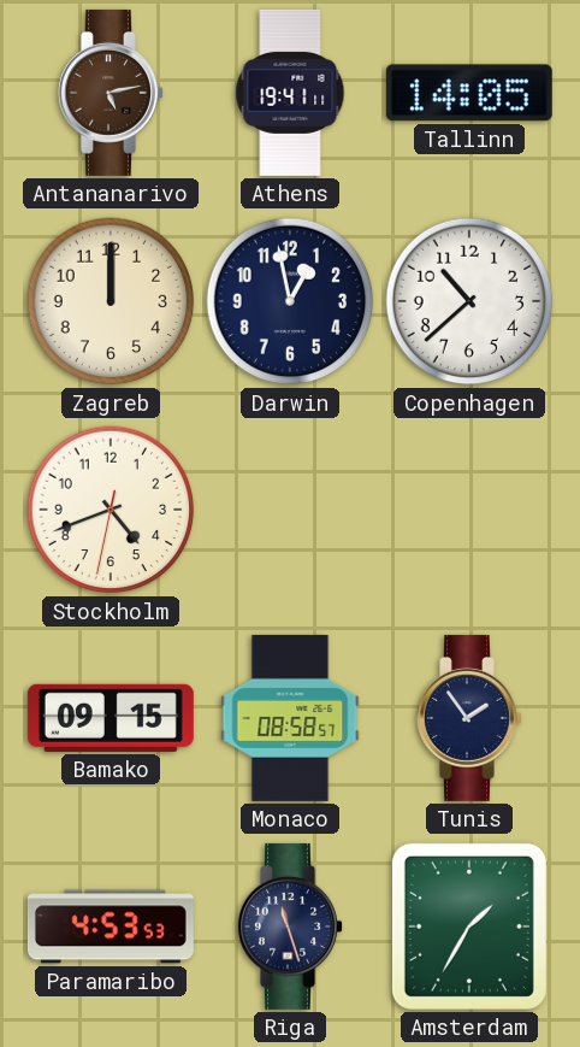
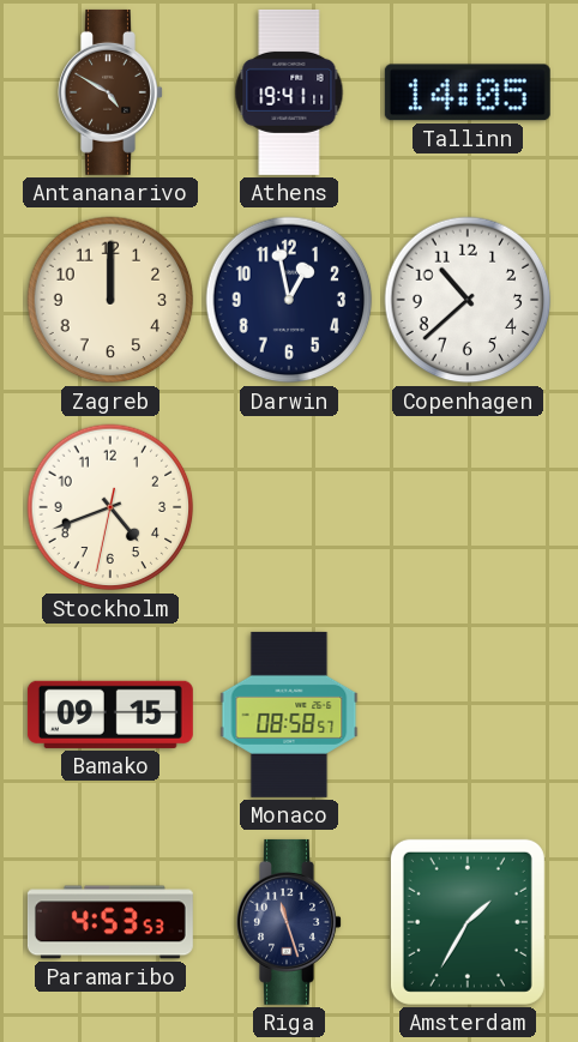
Antananarivo: 5:13 -> 4:50 (110, 92)
Tunis: 1:54 -> none (469, 718)
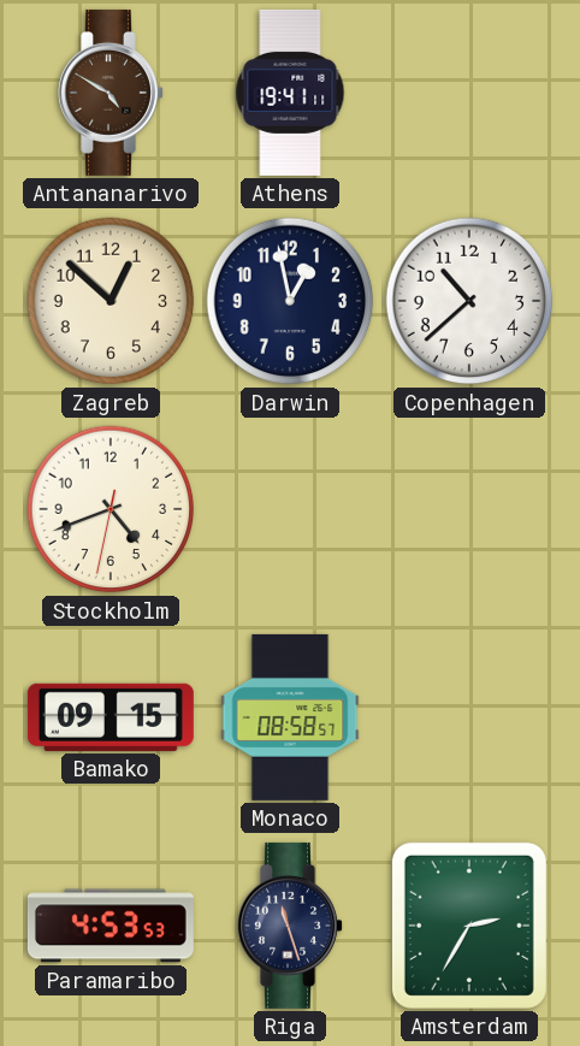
Tallinn: 14:05 -> none (468, 92)
Zagreb: 12:00 -> 12:52 (111, 301)
Amsterdam: 1:35 -> 2:35 (469, 926)
